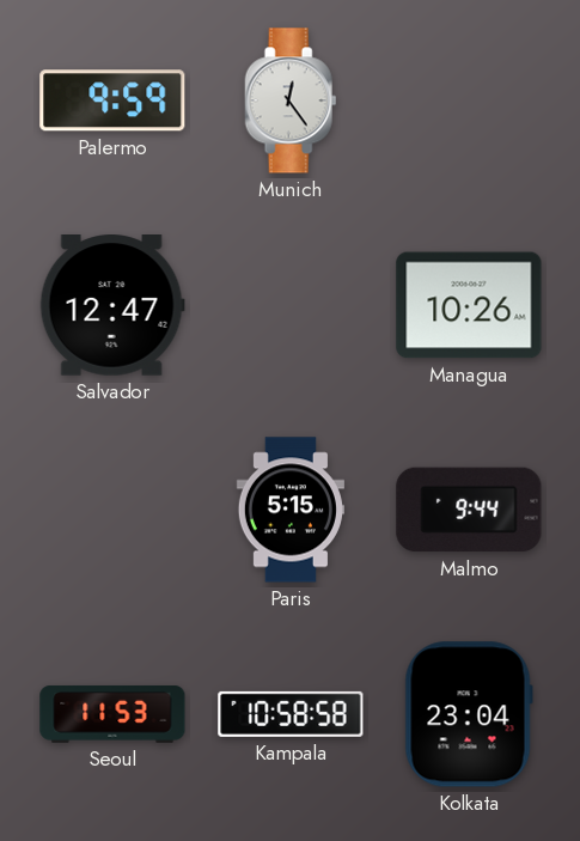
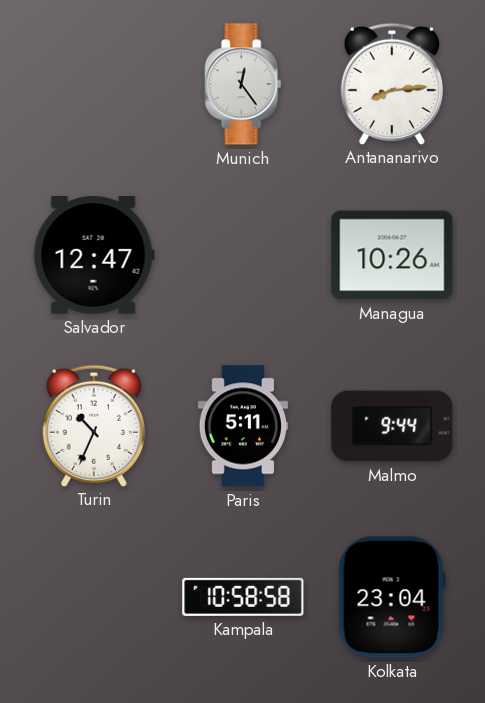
Palermo: 9:59 -> none (112, 100)
Antananarivo: none -> 8:14 (392, 83)
Turin: none -> 10:34 (94, 425)
Paris: 5:15 -> 5:11 (243, 426)
Seoul: 11:53 -> none (112, 714)
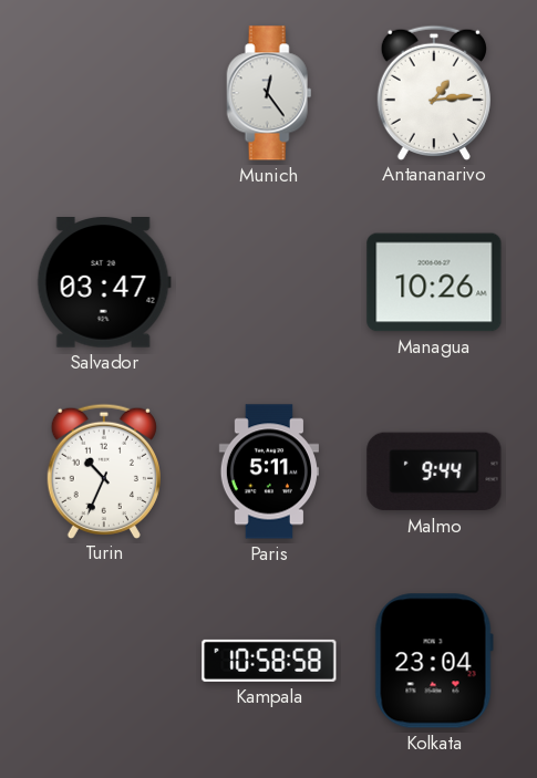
Antananarivo: 8:14 -> 1:14 (434, 92)
Salvador: 12:47 -> 03:47 (104, 283)
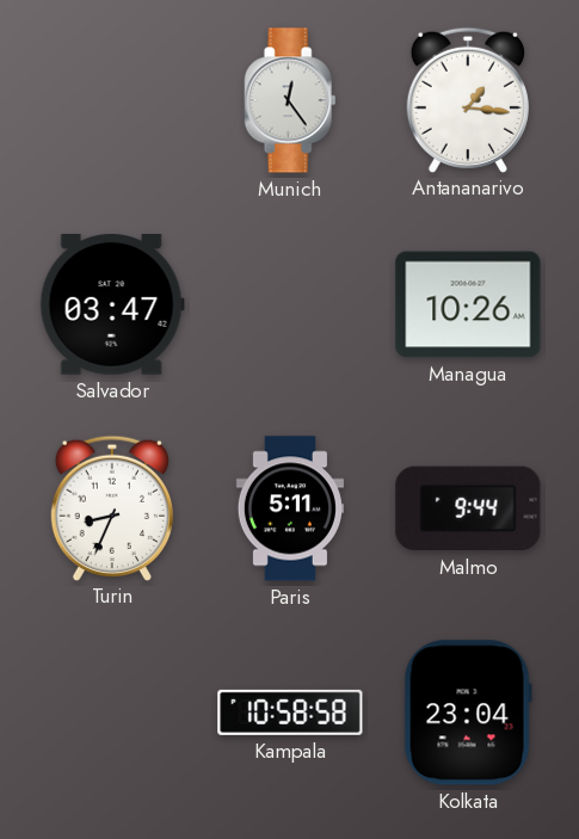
Antananarivo: 1:14 -> 1:16 (468, 99)
Turin: 10:34 -> 8:34 (112, 507)
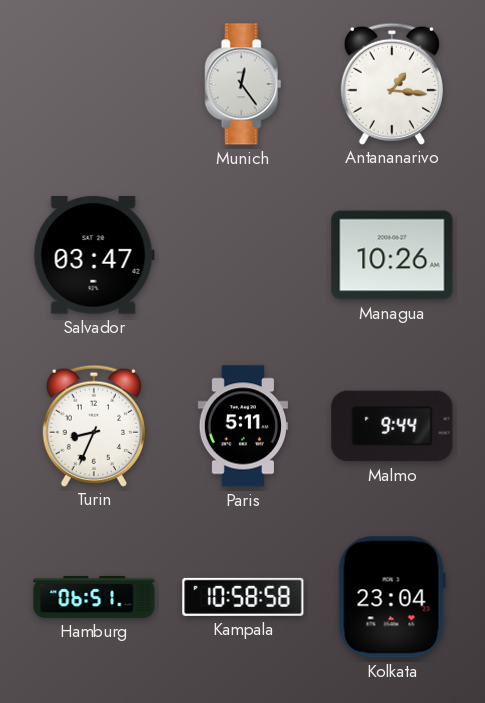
Hamburg: none -> 06:51 (94, 597)
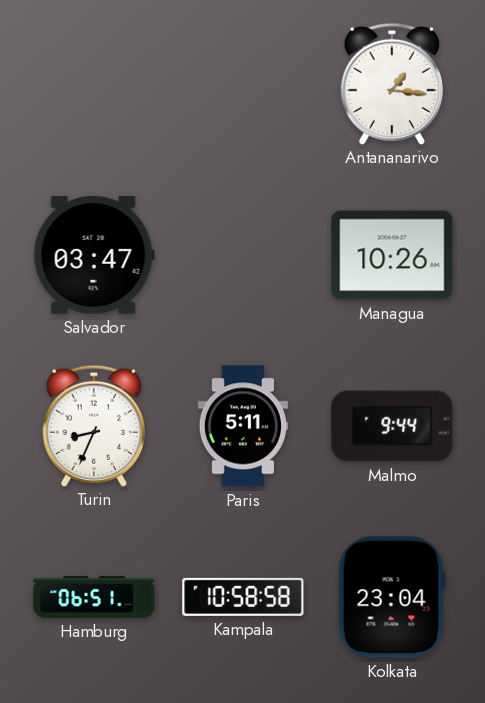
Munich: 12:24 -> none (243, 84)
